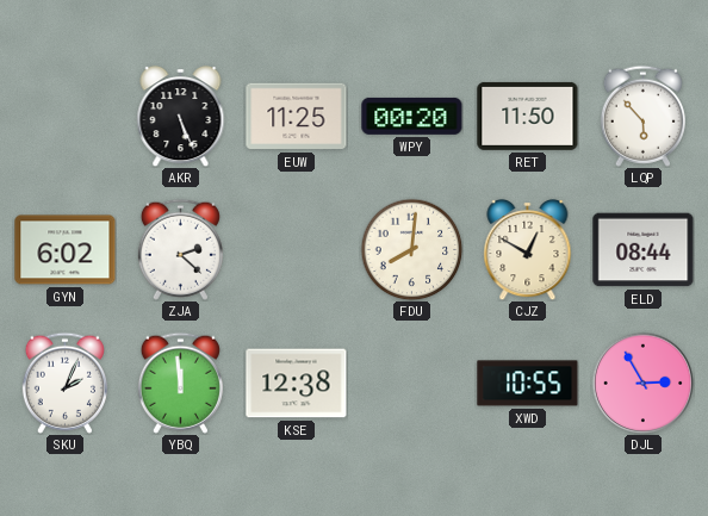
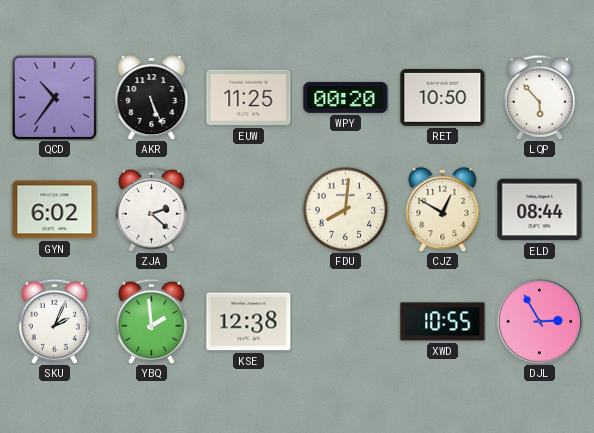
QCD: none -> 10:36 (54, 97)
RET: 11:50 -> 10:50 (443, 97)
YBQ: 11:59 -> 1:59 (151, 321)
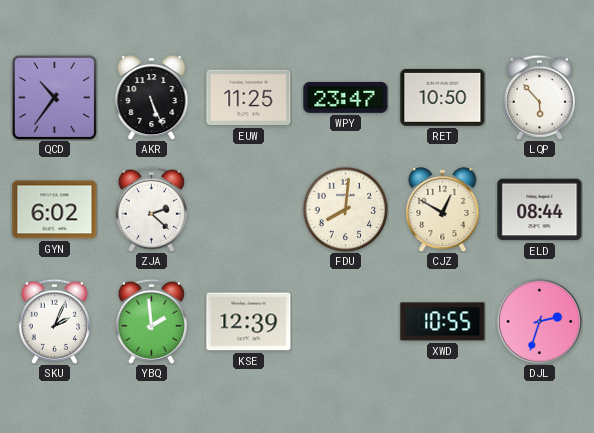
WPY: 00:20 -> 23:47 (346, 97)
KSE: 12:38 -> 12:39 (249, 322)
DJL: 2:55 -> 2:33 (539, 321)
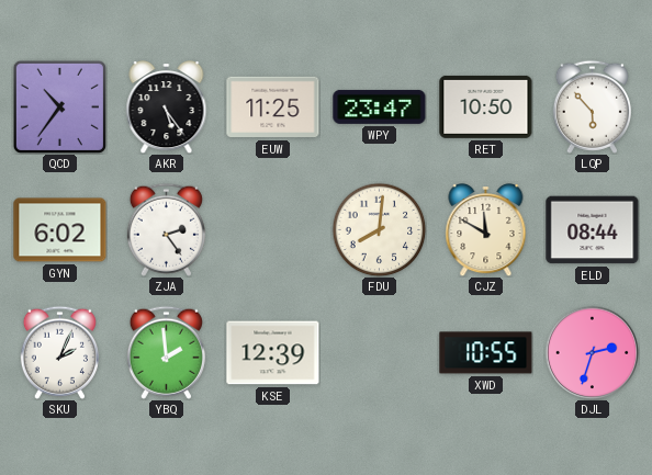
AKR: 5:26 -> 5:24 (167, 106)
ZJA: 2:22 -> 2:24 (166, 229)
CJZ: 12:50 -> 11:50 (486, 229)
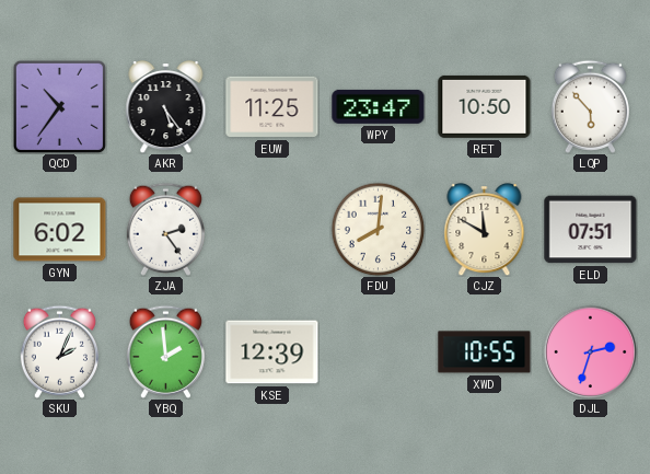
ELD: 08:44 -> 07:51 (591, 230)
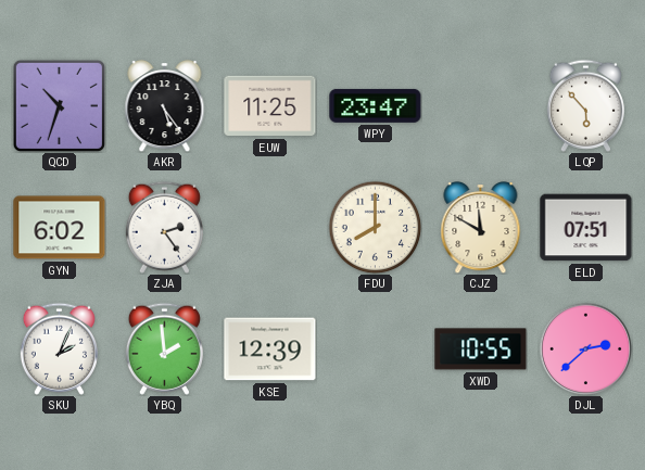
QCD: 10:36 -> 10:33 (59, 105)
RET: 10:50 -> none (485, 106)
FDU: 8:01 -> 8:00 (375, 227)
DJL: 2:33 -> 2:38 (585, 348)
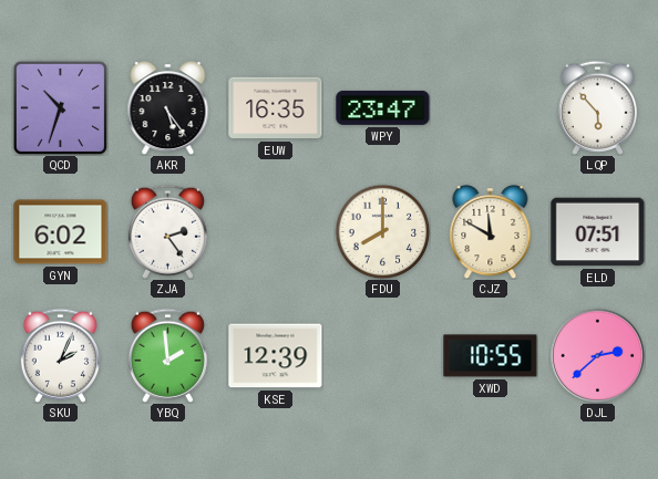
EUW: 11:25 -> 16:35 (276, 108)
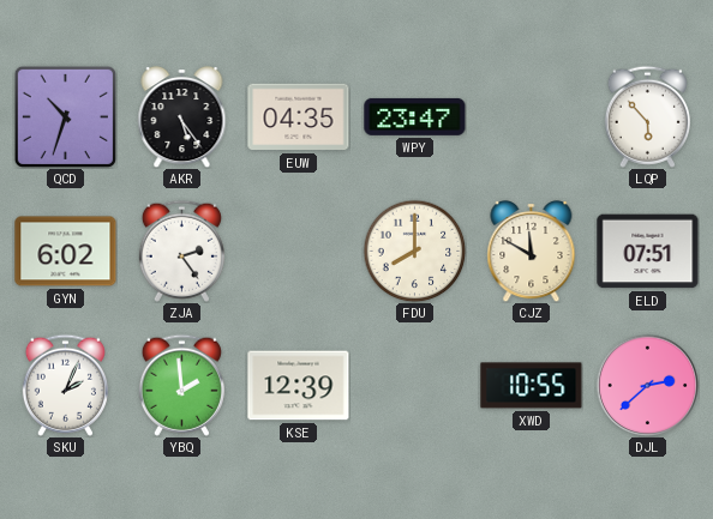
EUW: 16:35 -> 04:35 (299, 117)
